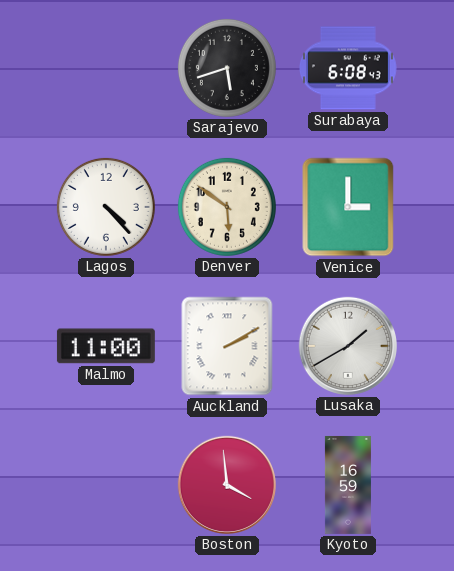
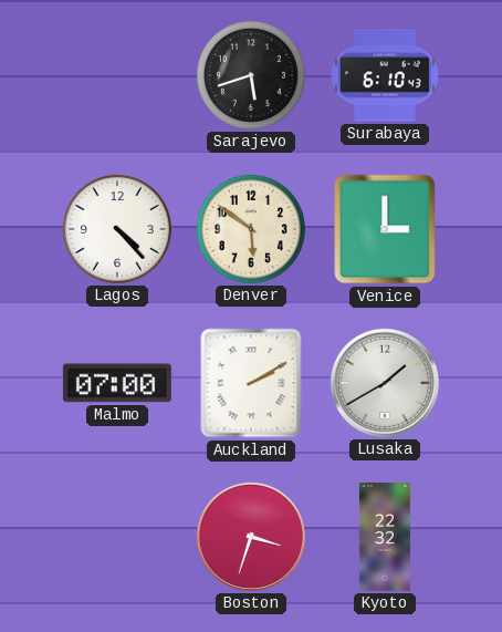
Surabaya: 6:08 -> 6:10 (386, 75)
Malmo: 11:00 -> 07:00 (117, 383)
Boston: 3:59 -> 3:33 (251, 537)
Kyoto: 16:59 -> 22:32 (385, 537)
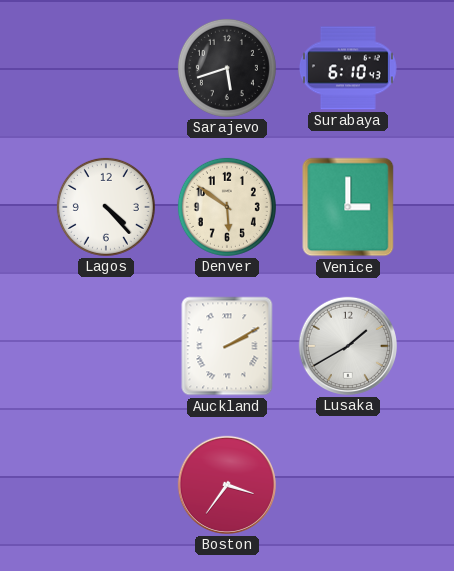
Malmo: 07:00 -> none (117, 383)
Boston: 3:33 -> 3:36 (227, 485)
Kyoto: 22:32 -> none (385, 537)
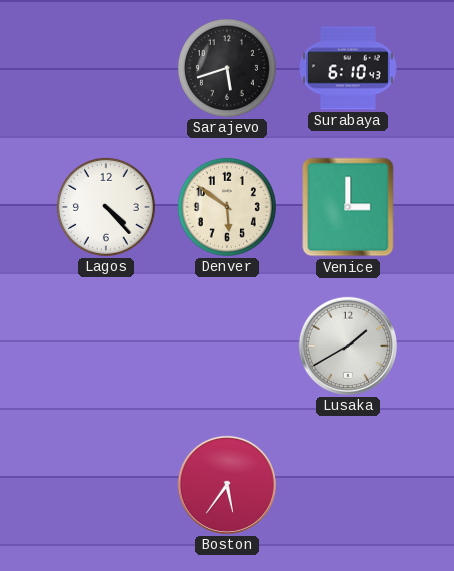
Auckland: 2:10 -> none (227, 346)
Boston: 3:36 -> 5:36 (227, 485)
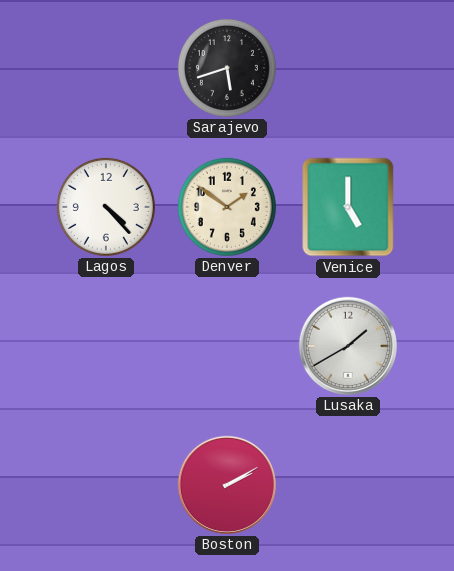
Surabaya: 6:10 -> none (349, 68)
Denver: 5:51 -> 1:51 (227, 207)
Venice: 3:00 -> 5:00 (348, 207)
Boston: 5:36 -> 2:10 (227, 485)
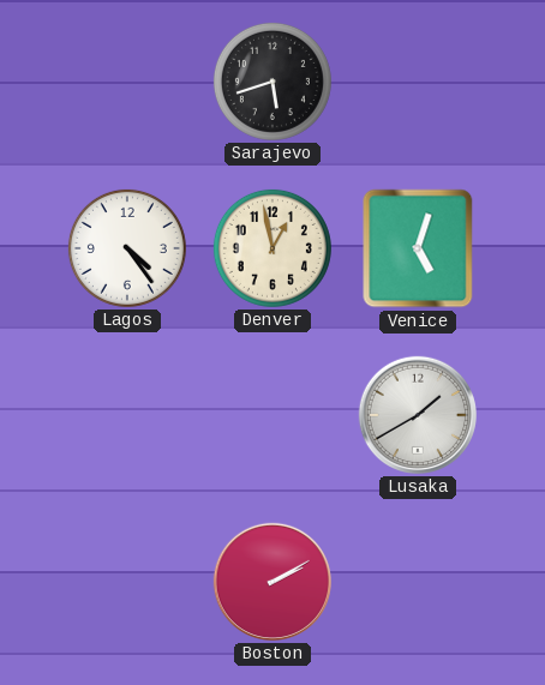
Lagos: 4:23 -> 4:24 (127, 248)
Denver: 1:51 -> 12:58 (272, 248)
Venice: 5:00 -> 5:03 (418, 248)
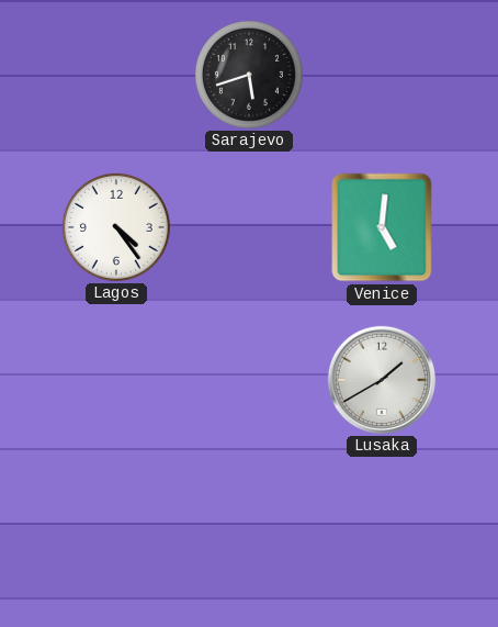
Denver: 12:58 -> none (272, 248)
Venice: 5:03 -> 5:01 (382, 227)
Boston: 2:10 -> none (272, 582)
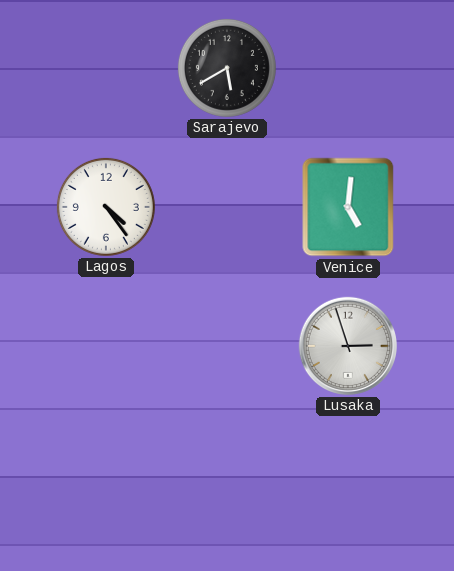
Sarajevo: 5:42 -> 5:40 (227, 68)
Lusaka: 1:40 -> 2:57 (348, 346)
